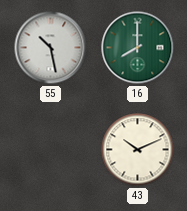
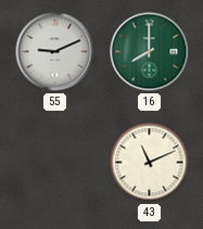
55: 10:28 -> 9:11 (55, 52)
43: 10:11 -> 11:11 (150, 163)
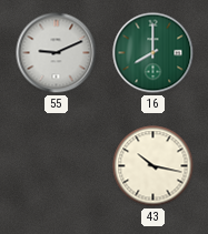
43: 11:11 -> 10:17 (153, 166)
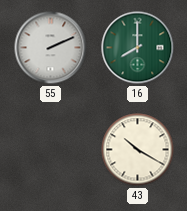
55: 9:11 -> 2:11 (51, 48)
43: 10:17 -> 10:20 (138, 150)
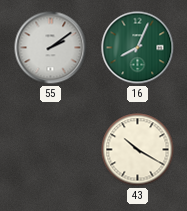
55: 2:11 -> 2:09 (51, 48)
16: 8:00 -> 8:04 (138, 48)
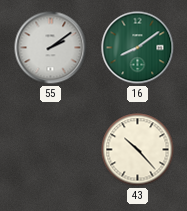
16: 8:04 -> 8:09 (138, 48)
43: 10:20 -> 10:23 (138, 150)
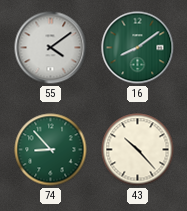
55: 2:09 -> 4:09 (51, 48)
74: none -> 8:53 (51, 150)
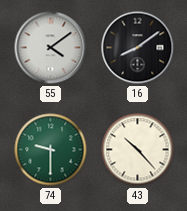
16 dial: green -> black (138, 48)
74: 8:53 -> 9:30 (51, 150)
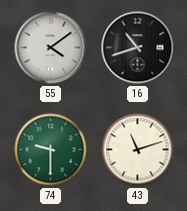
16: 8:09 -> 10:42 (138, 48)
43: 10:23 -> 11:12 (138, 150)
